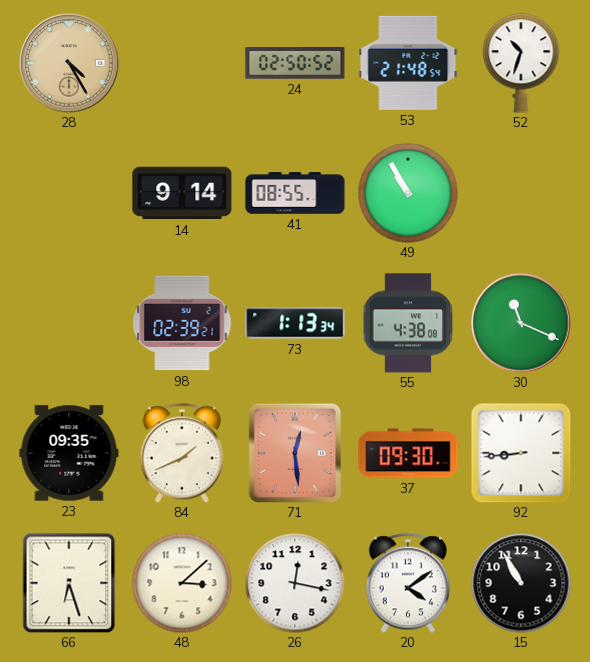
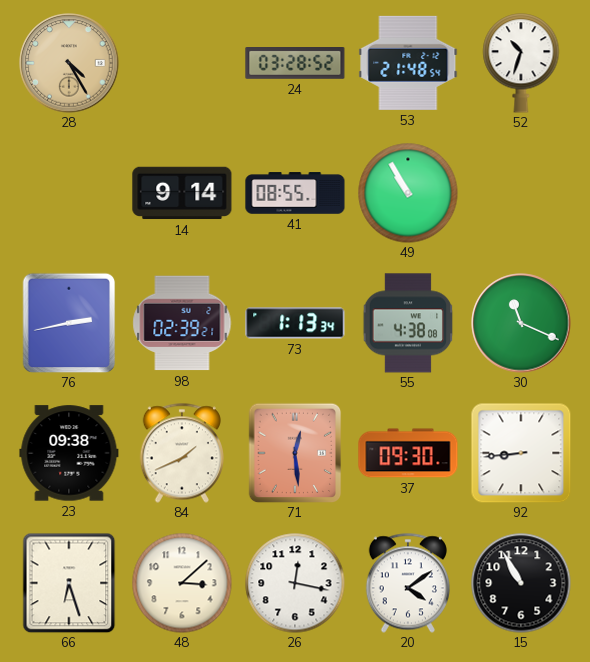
24: 02:50 -> 03:28 (295, 64)
76: none -> 2:43 (69, 323)
23: 09:35 -> 09:38 (69, 453)
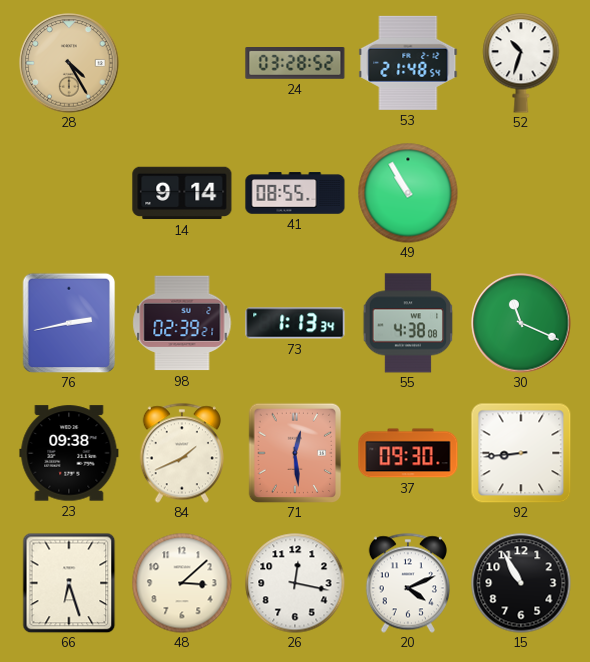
20: 4:09 -> 4:11 (408, 583)
